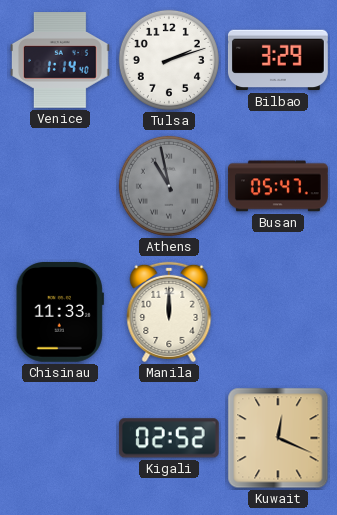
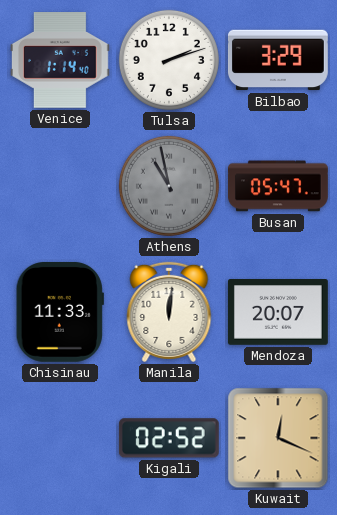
Manila: 12:00 -> 12:01 (169, 312)
Mendoza: none -> 20:07 (278, 312)
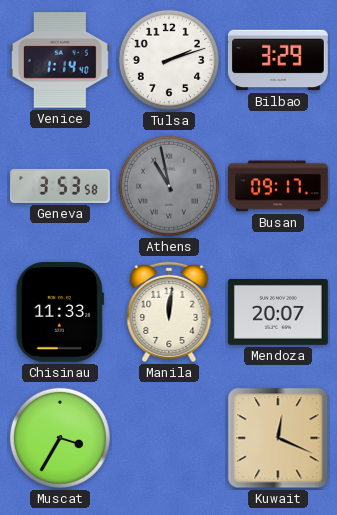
Geneva: none -> 3:53 (61, 186)
Busan: 05:47 -> 09:17 (279, 186)
Muscat: none -> 3:35 (60, 438)
Kigali: 02:52 -> none (169, 438)
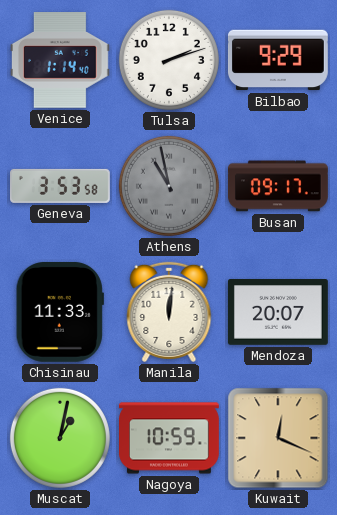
Bilbao: 3:29 -> 9:29 (278, 60)
Muscat: 3:35 -> 1:02 (60, 438)
Nagoya: none -> 10:59 (170, 438)
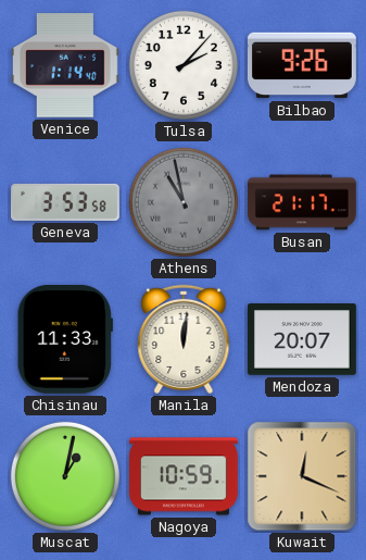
Tulsa: 2:12 -> 2:07 (184, 65)
Bilbao: 9:29 -> 9:26 (302, 65)
Busan: 09:17 -> 21:17 (303, 202)
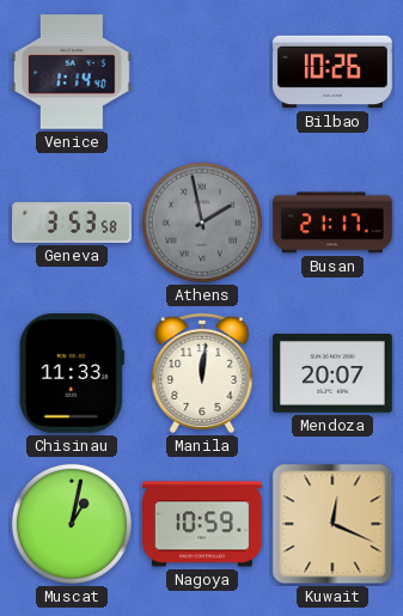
Tulsa: 2:07 -> none (184, 65)
Bilbao: 9:26 -> 10:26 (332, 72)
Athens: 10:58 -> 1:58 (202, 222)
